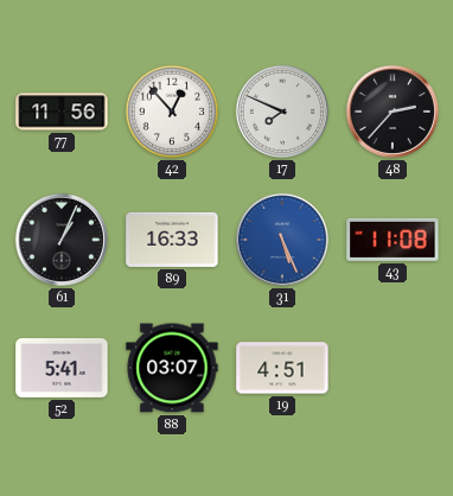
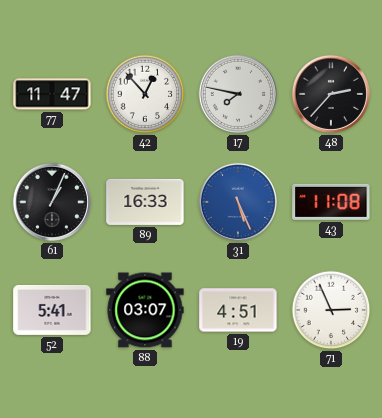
77: 11:56 -> 11:47 (52, 94)
17: 7:49 -> 7:47 (238, 94)
71: none -> 2:56 (331, 310)
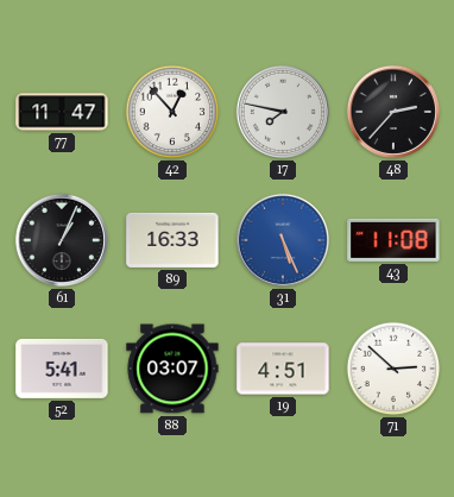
71: 2:56 -> 2:52 (393, 369)
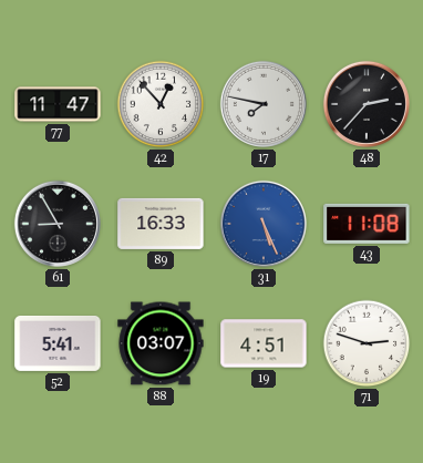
61: 1:04 -> 8:55 (58, 224)
71: 2:52 -> 2:48 (367, 343)
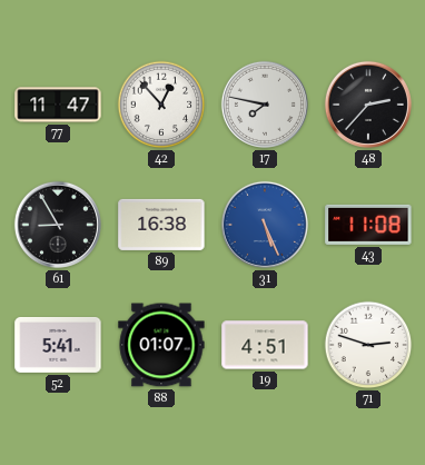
89: 16:33 -> 16:38 (161, 225)
88: 03:07 -> 01:07 (161, 345)
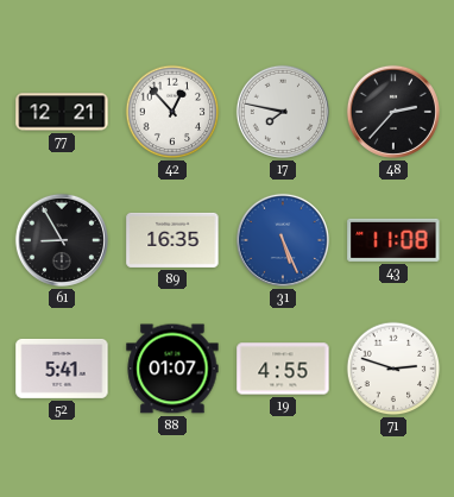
77: 11:47 -> 12:21 (62, 112)
89: 16:38 -> 16:35 (172, 240)
19: 4:51 -> 4:55 (283, 369)
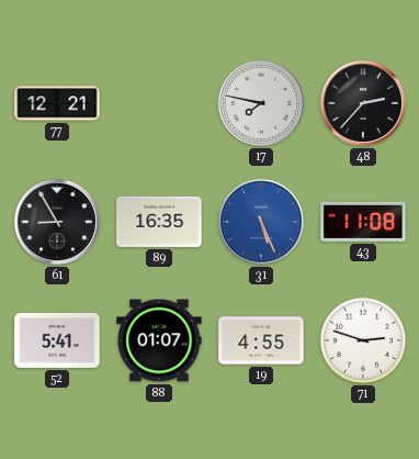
42: 12:53 -> none (172, 112)
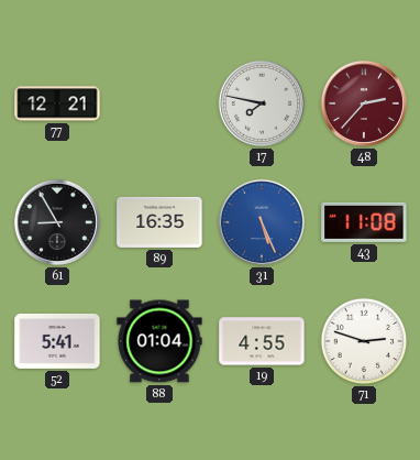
48 dial: black -> burgundy (364, 103)
88: 01:07 -> 01:04 (159, 341)
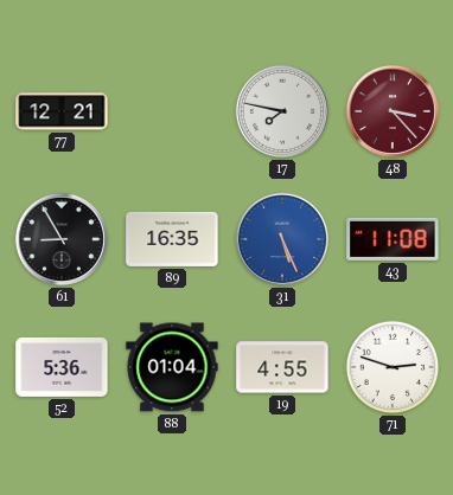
48: 2:37 -> 3:23 (393, 111)
52: 5:41 -> 5:36 (62, 367)
